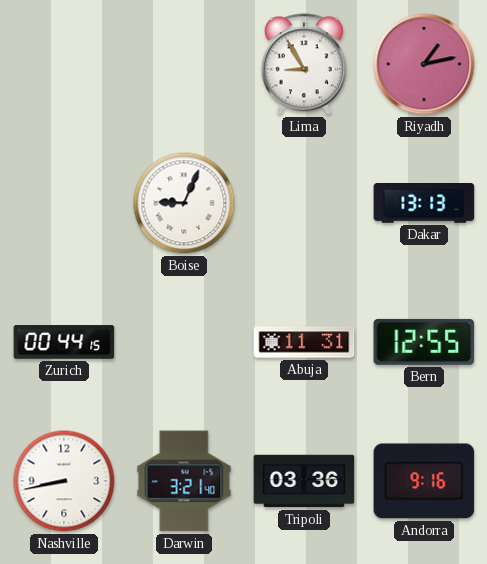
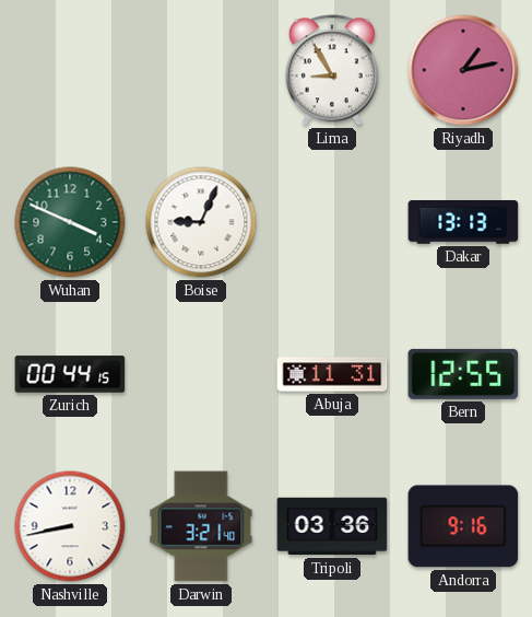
Wuhan: none -> 3:49 (70, 222)
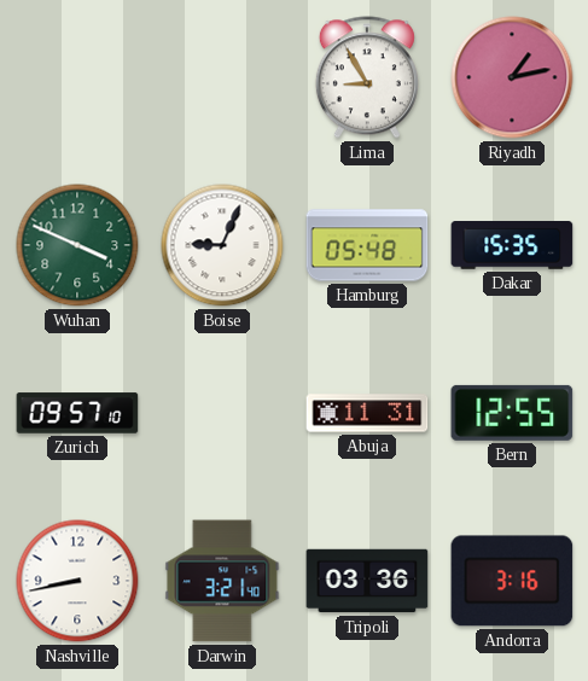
Hamburg: none -> 05:48 (367, 245)
Dakar: 13:13 -> 15:35 (512, 245)
Zurich: 00:44 -> 09:57 (77, 413)
Andorra: 9:16 -> 3:16 (512, 581)
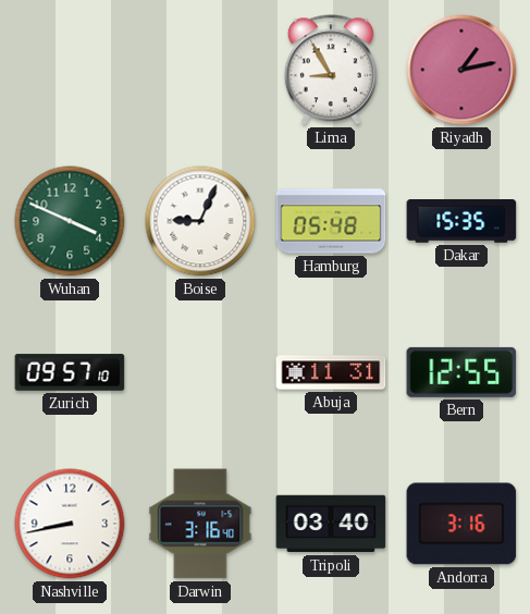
Darwin: 3:21 -> 3:16 (200, 524)
Tripoli: 03:36 -> 03:40 (331, 524)
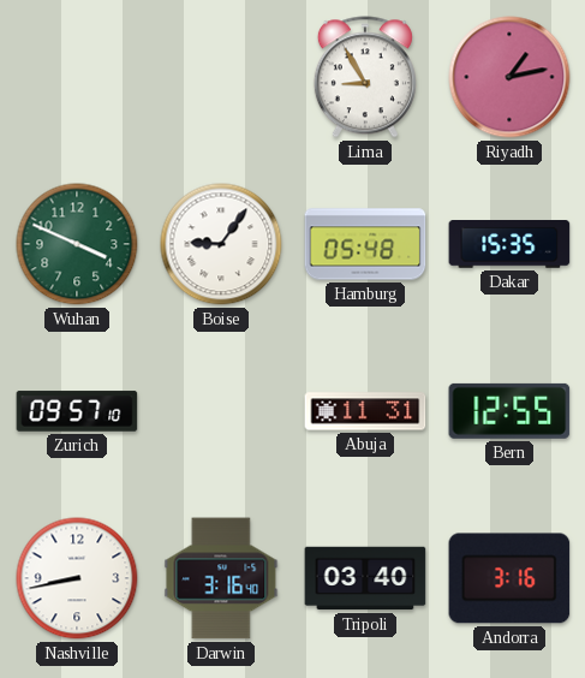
Boise: 9:04 -> 9:06 (221, 244)
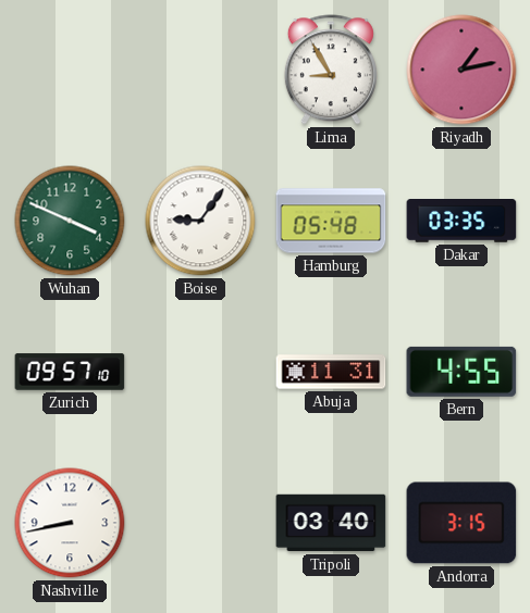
Dakar: 15:35 -> 03:35 (461, 221)
Bern: 12:55 -> 4:55 (461, 372)
Darwin: 3:16 -> none (221, 578)
Andorra: 3:16 -> 3:15 (461, 523)
